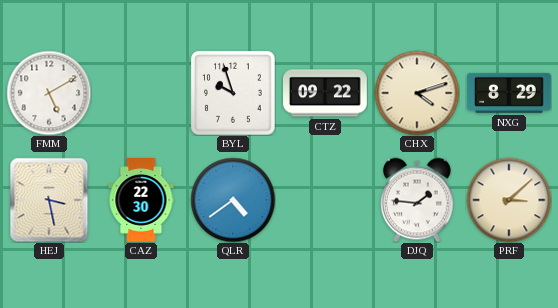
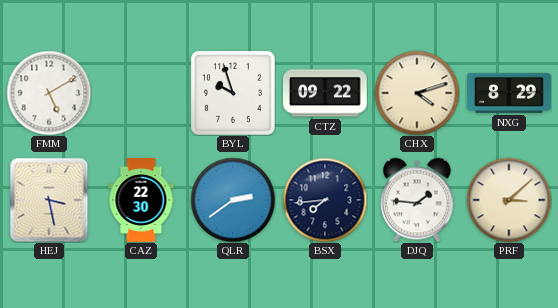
QLR: 4:39 -> 2:39 (233, 200)
BSX: none -> 7:44 (325, 200)
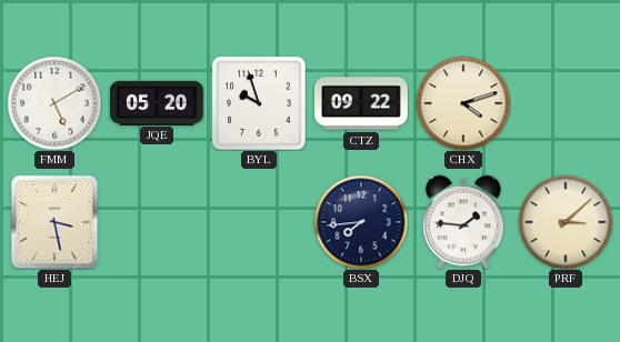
JQE: none -> 05:20 (158, 102)
NXG: 8:29 -> none (510, 93)
CAZ: 22:30 -> none (141, 201)
QLR: 2:39 -> none (233, 200)
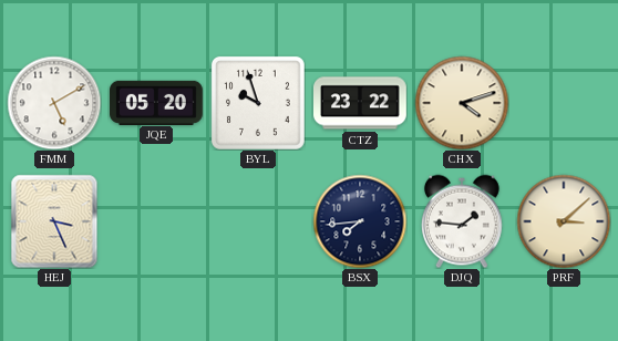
CTZ: 09:22 -> 23:22 (361, 103)
HEJ: 3:28 -> 3:26 (54, 221)
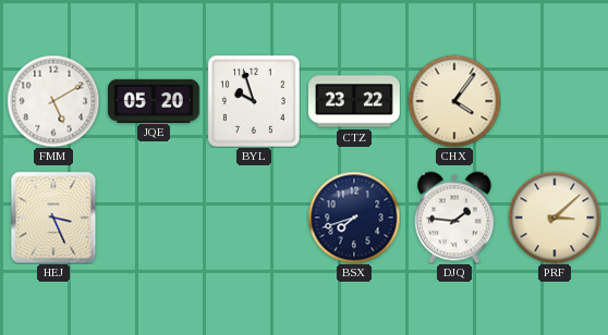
CHX: 4:12 -> 4:06 (454, 101)
BSX: 7:44 -> 7:42 (354, 218)
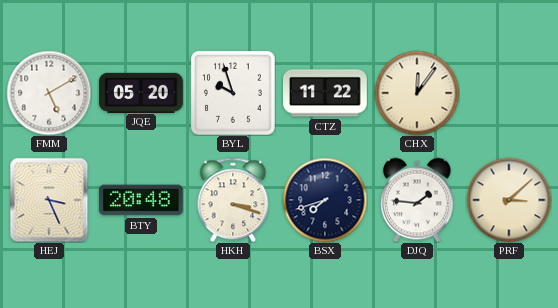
CTZ: 23:22 -> 11:22 (326, 93)
CHX: 4:06 -> 12:06 (417, 93)
BTY: none -> 20:48 (142, 200)
HKH: none -> 3:18 (233, 200)
